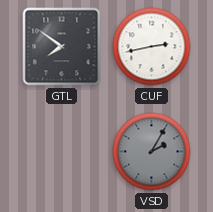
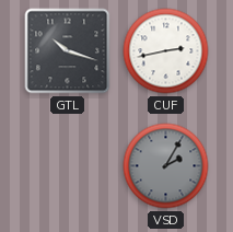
GTL: 7:51 -> 10:18 (68, 51)
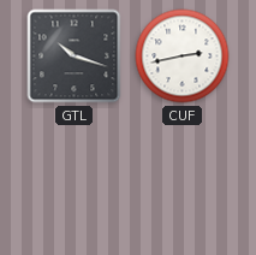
VSD: 2:05 -> none (166, 166)
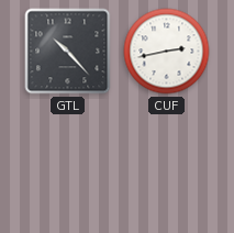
GTL: 10:18 -> 10:23 (68, 52)
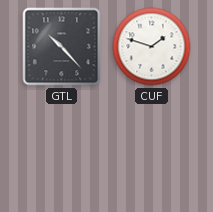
CUF: 2:43 -> 1:48 (152, 47)
